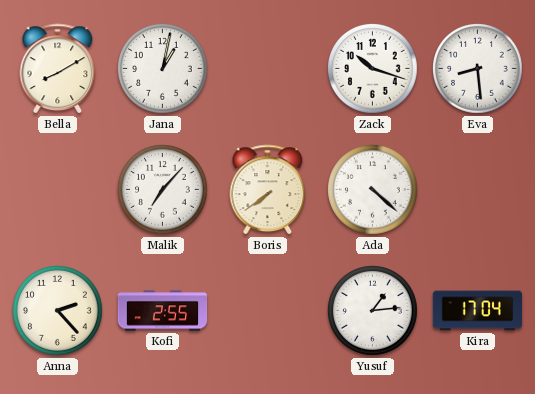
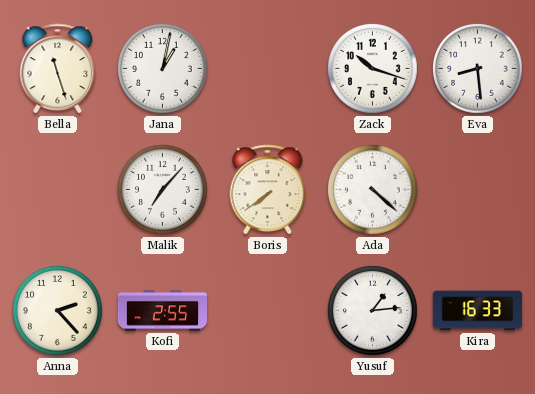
Bella: 8:10 -> 11:27 (58, 69)
Kira: 17:04 -> 16:33 (478, 311)
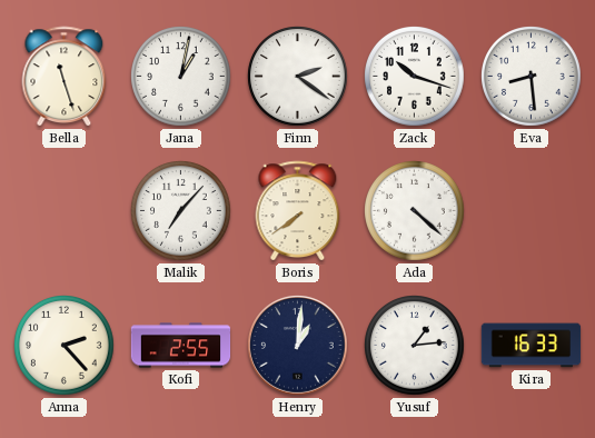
Finn: none -> 2:21 (298, 77)
Henry: none -> 1:01 (298, 346)
